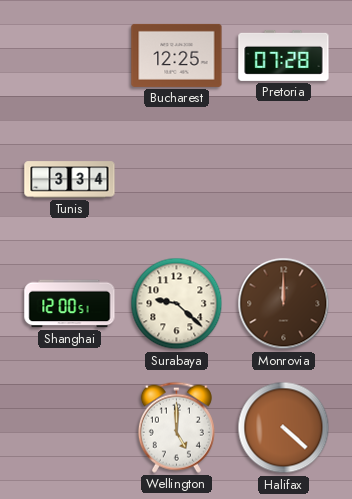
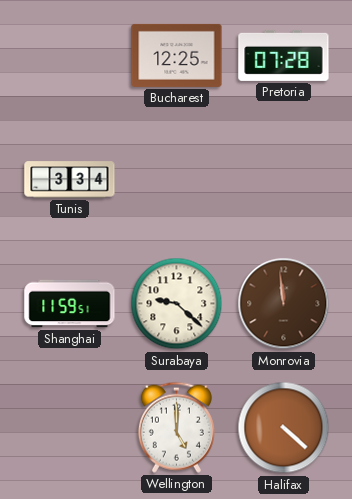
Shanghai: 12:00 -> 11:59 (70, 304)
Monrovia: 12:00 -> 11:59 (284, 304)
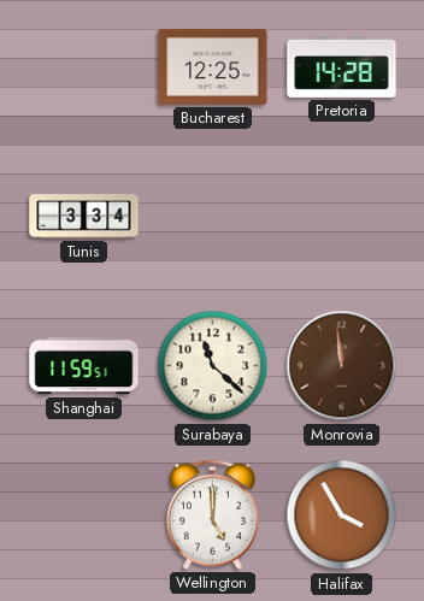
Pretoria: 07:28 -> 14:28 (342, 66)
Surabaya: 9:22 -> 11:22 (213, 366)
Halifax: 4:22 -> 3:55 (342, 515)
